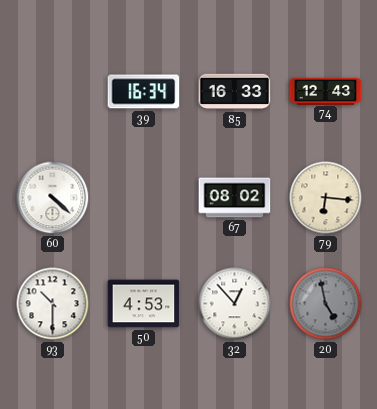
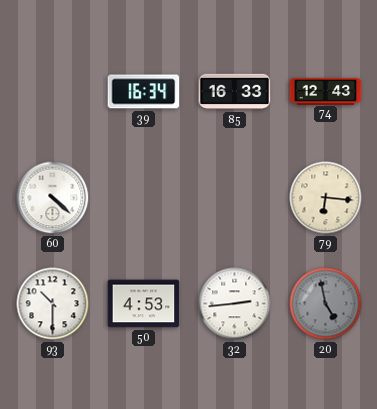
67: 08:02 -> none (235, 198)
32: 12:53 -> 2:44 (235, 304)
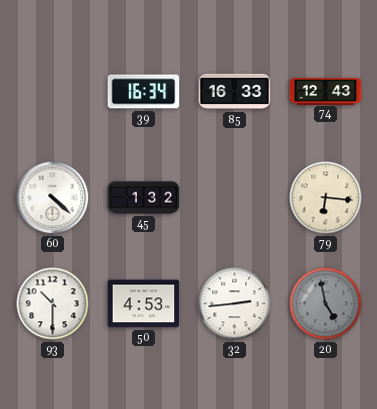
45: none -> 1:32 (144, 198)
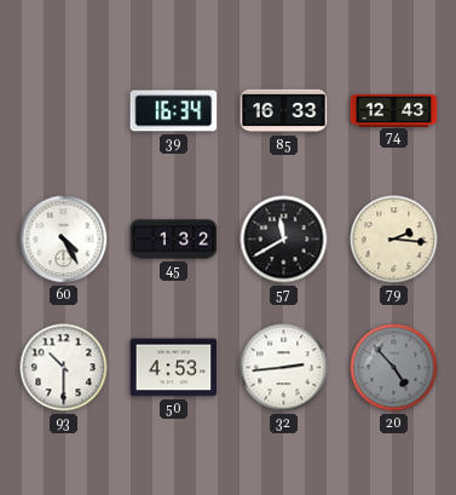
60: 4:22 -> 4:25 (64, 240)
57: none -> 11:40 (284, 240)
79: 6:16 -> 2:16 (394, 240)
20: 4:58 -> 4:53 (394, 368)
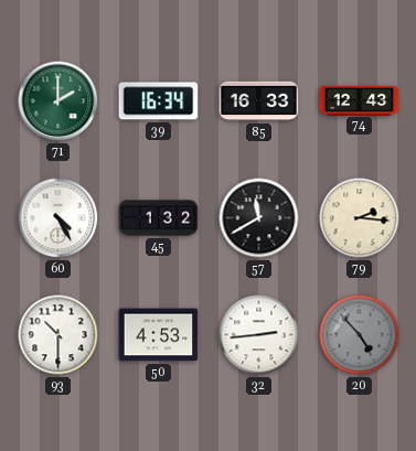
71: none -> 2:00 (58, 101)
